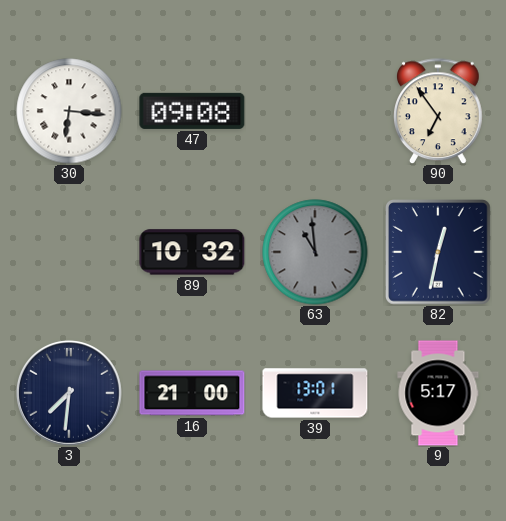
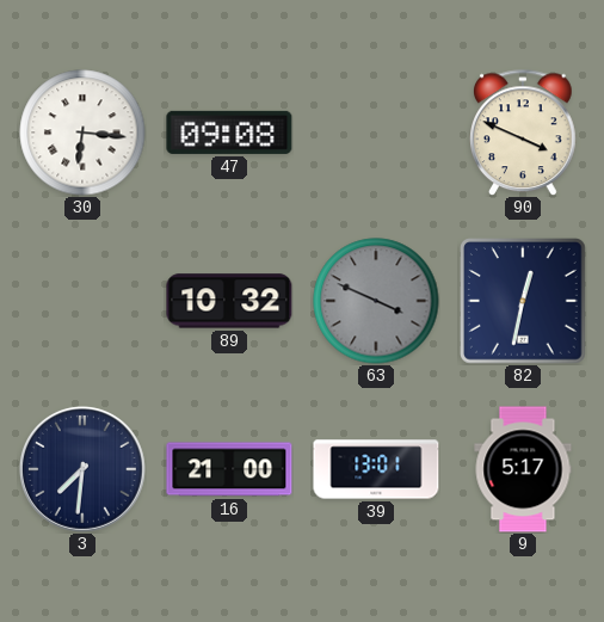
90: 6:54 -> 3:49 (524, 133)
63: 10:59 -> 3:49 (376, 301)
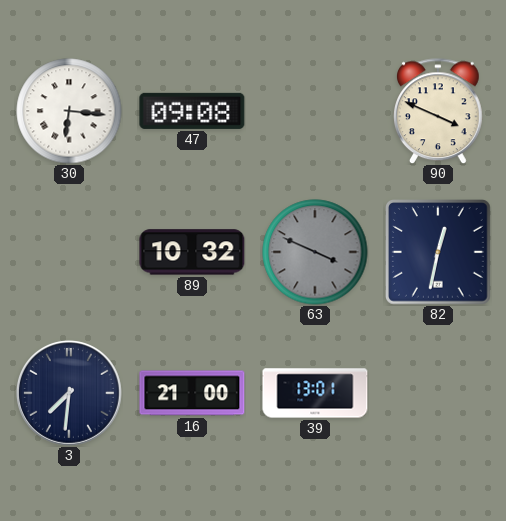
9: 5:17 -> none (523, 469)
